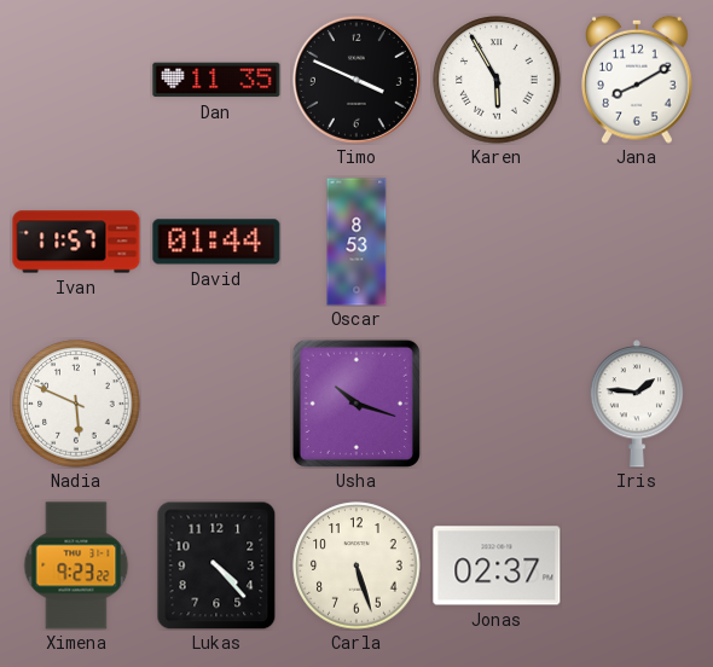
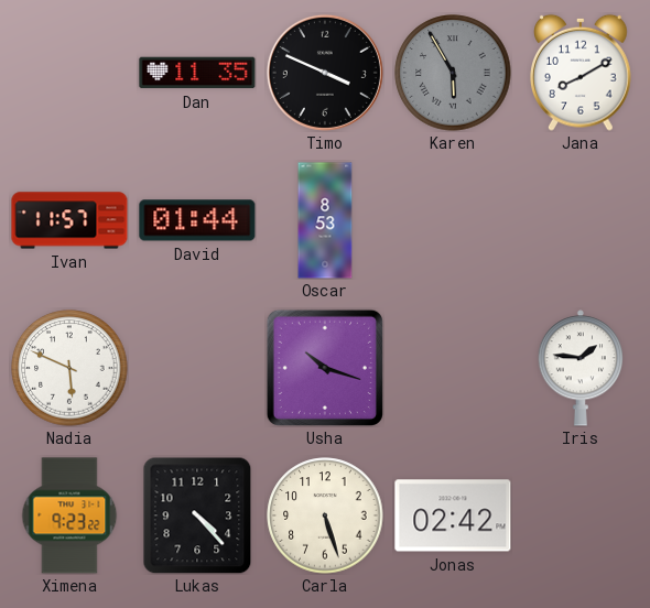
Karen dial: white -> grey (453, 73)
Jonas: 02:37 -> 02:42 (453, 515)
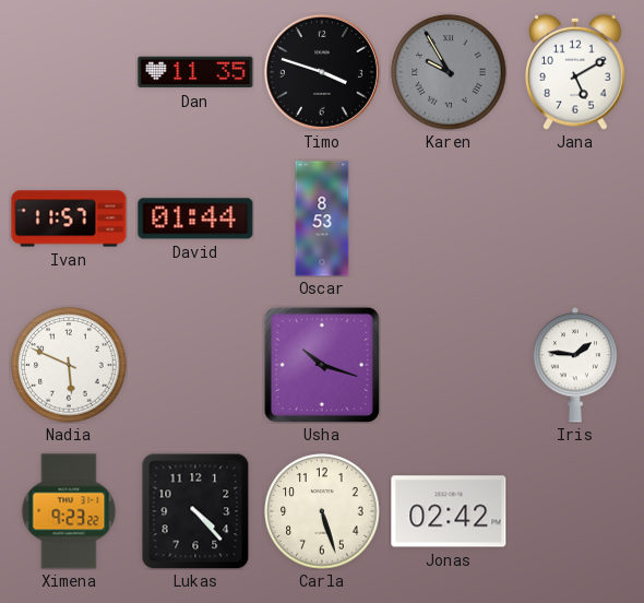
Timo: 3:49 -> 3:48 (322, 72)
Karen: 5:55 -> 9:55 (449, 72)
Jana: 8:10 -> 5:10 (576, 72)
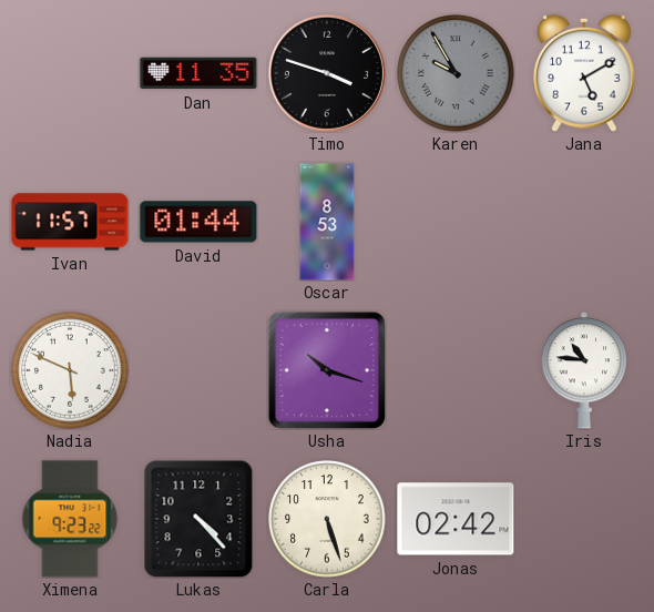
Iris: 1:46 -> 10:46 (583, 370)
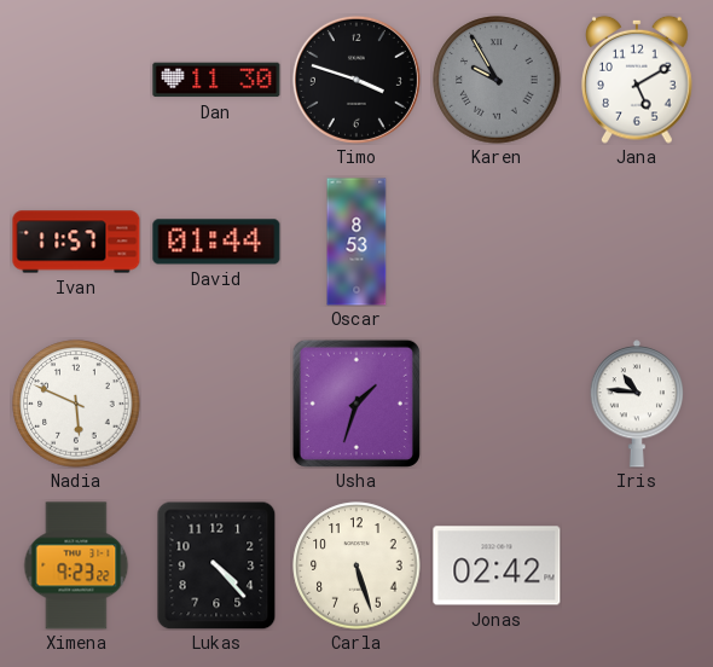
Dan: 11:35 -> 11:30 (216, 80)
Usha: 10:18 -> 1:33 (356, 404)
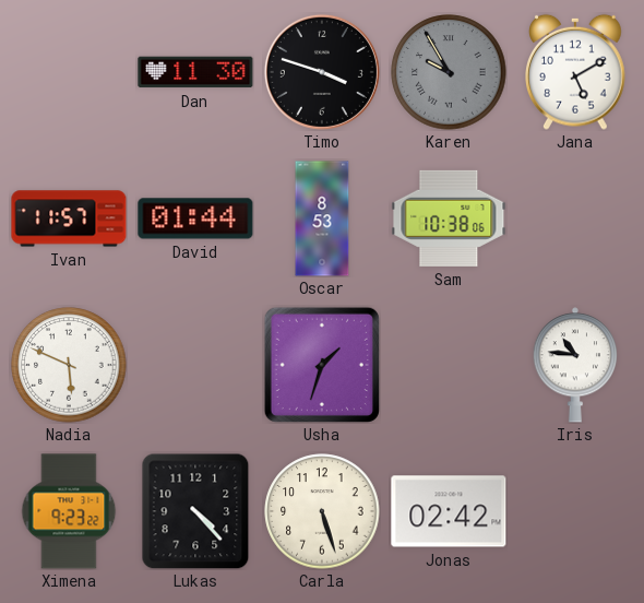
Sam: none -> 10:38 (449, 218)
